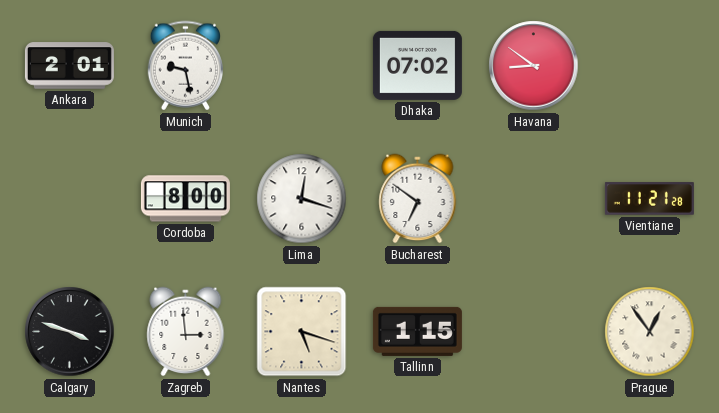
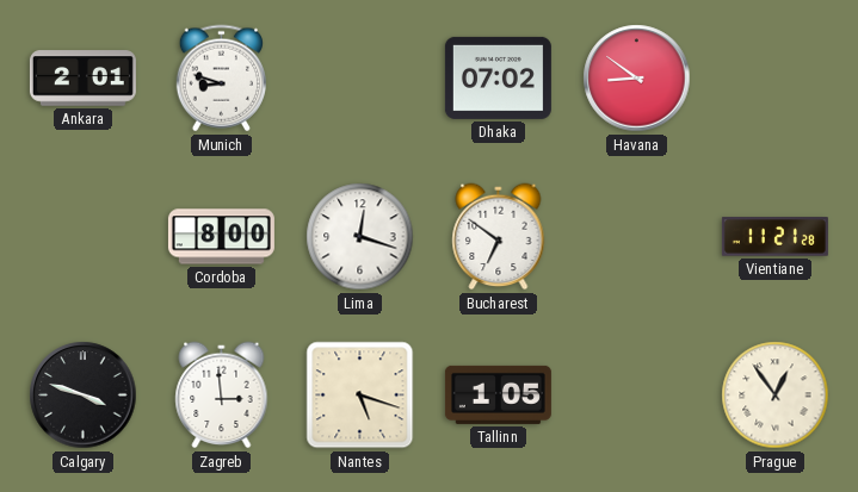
Munich: 9:28 -> 8:48 (221, 79)
Tallinn: 1:15 -> 1:05 (498, 394)
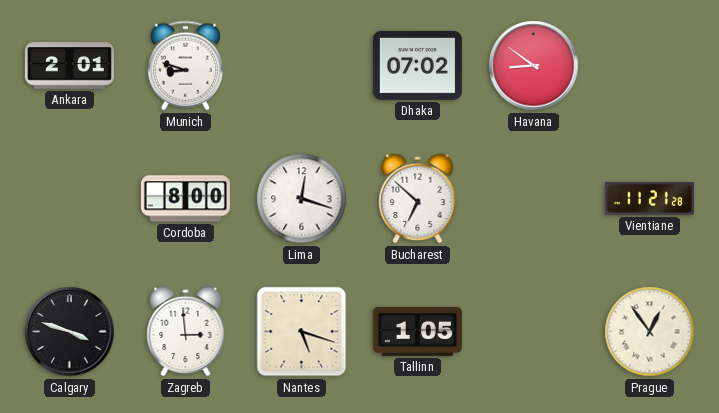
Bucharest: 6:51 -> 6:52 (418, 199)
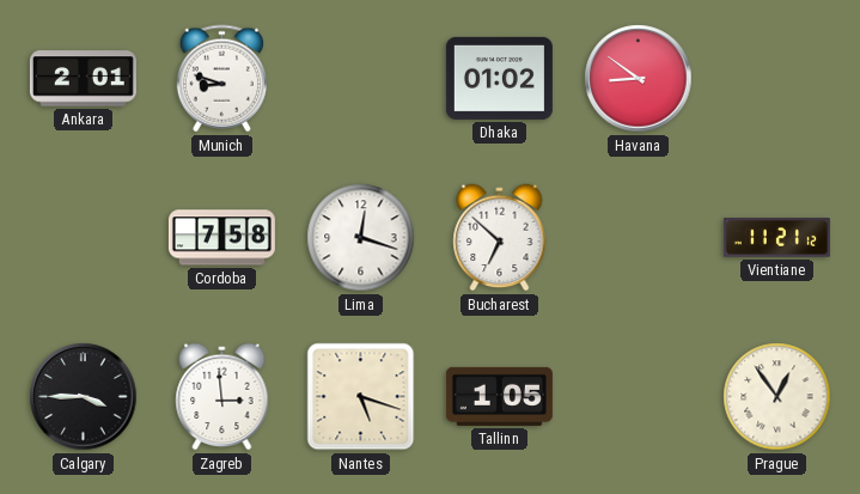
Dhaka: 07:02 -> 01:02 (499, 78)
Cordoba: 8:00 -> 7:58 (221, 238)
Vientiane: 11:21:28 -> 11:21:12 (776, 238)
Calgary: 3:48 -> 3:45 (84, 397)
